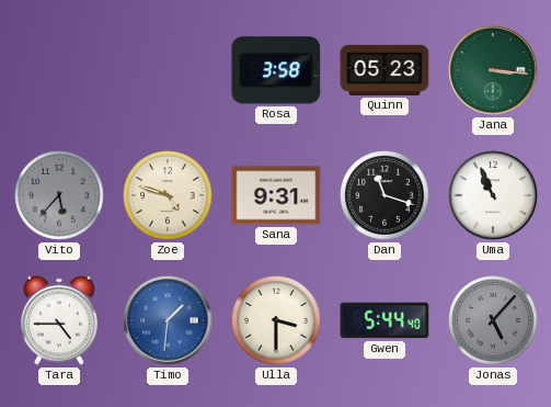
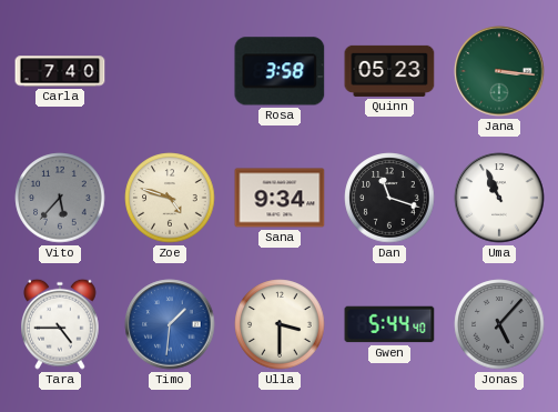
Carla: none -> 7:40 (60, 71)
Sana: 9:31 -> 9:34 (280, 198)
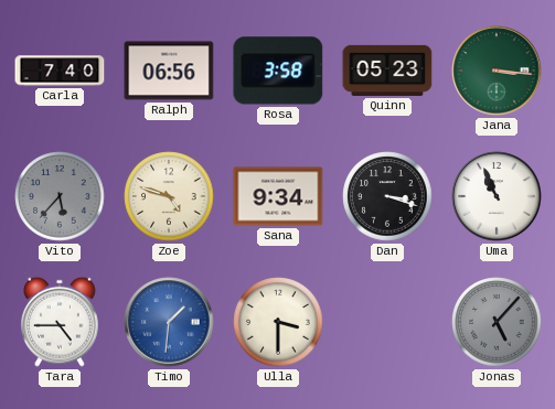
Ralph: none -> 06:56 (169, 71)
Dan: 11:18 -> 3:18 (387, 196)
Gwen: 5:44 -> none (389, 324)
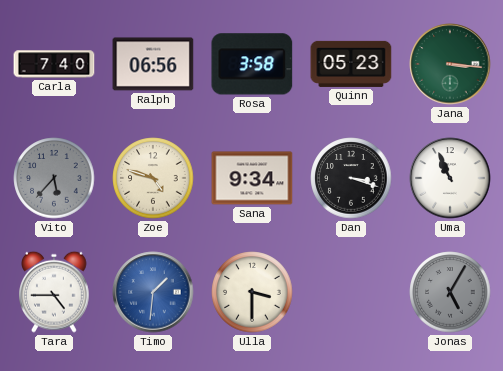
Jonas: 5:07 -> 5:05 (450, 292)
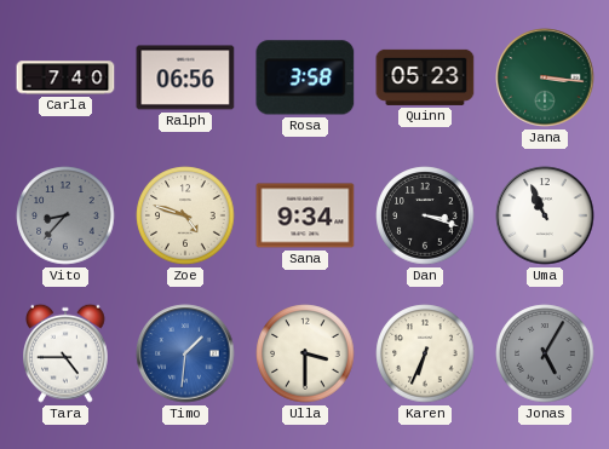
Vito: 5:37 -> 8:37 (65, 215)
Karen: none -> 6:34 (425, 353)
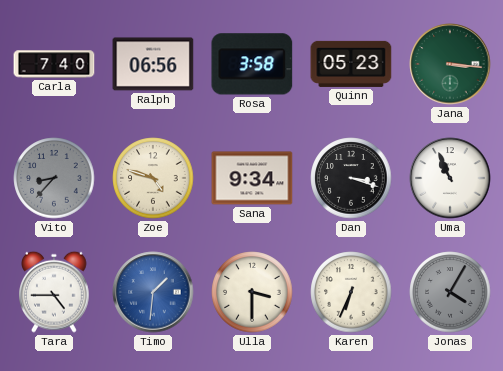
Jonas: 5:05 -> 4:05 (450, 292)
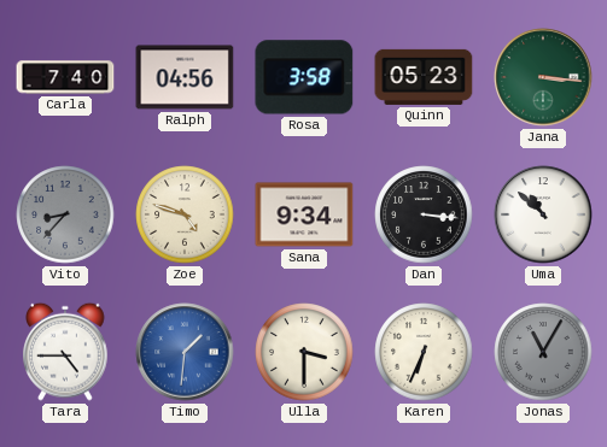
Ralph: 06:56 -> 04:56 (185, 77)
Dan: 3:18 -> 3:16 (424, 214)
Uma: 10:56 -> 10:52 (543, 214)
Jonas: 4:05 -> 11:05 (543, 352)
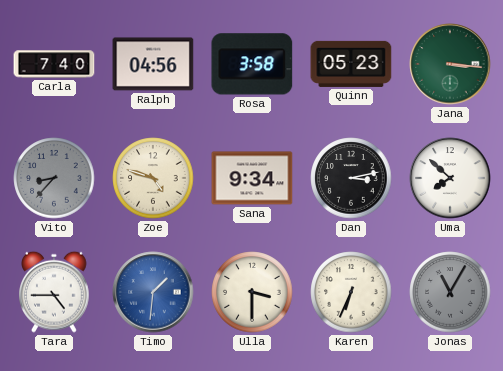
Dan: 3:16 -> 3:13 (351, 178)
Uma: 10:52 -> 7:52 (450, 178)
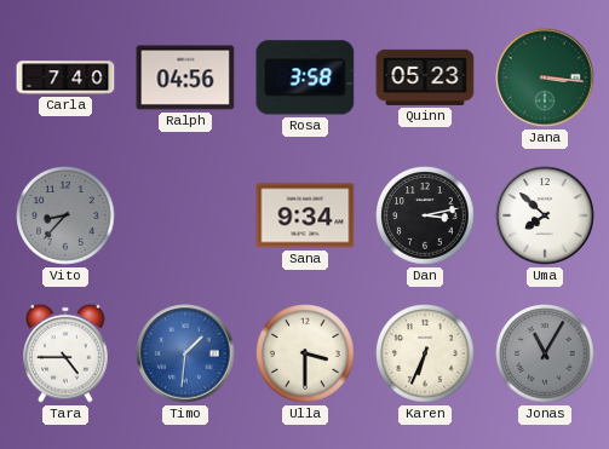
Zoe: 4:48 -> none (153, 178)
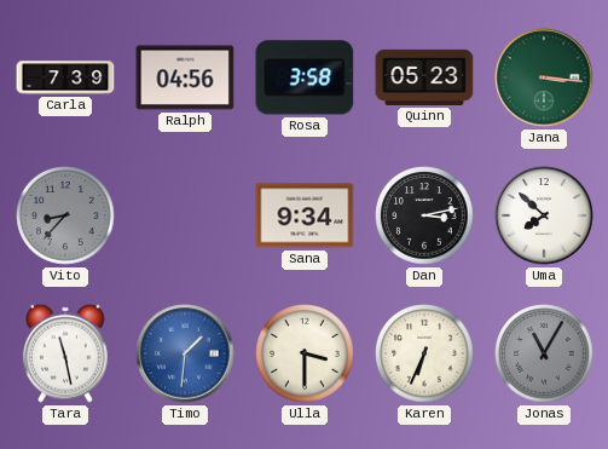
Carla: 7:40 -> 7:39 (65, 77)
Tara: 4:45 -> 11:28 (66, 353)
